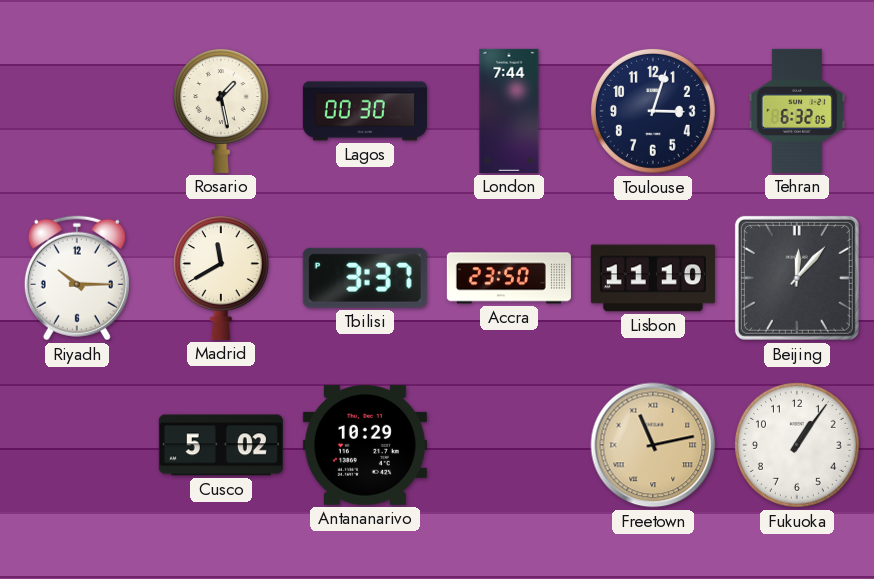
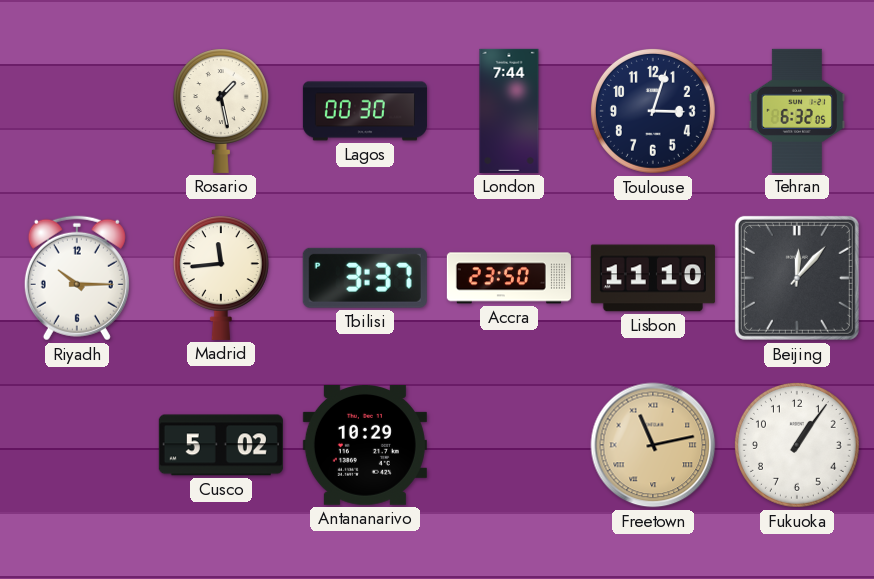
Madrid: 11:40 -> 11:44 (221, 278)
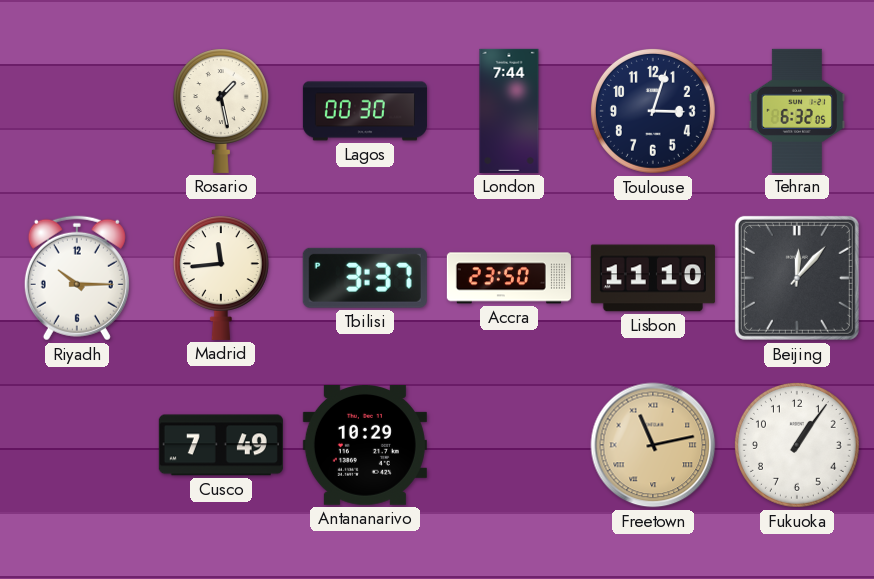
Cusco: 5:02 -> 7:49 (221, 445)
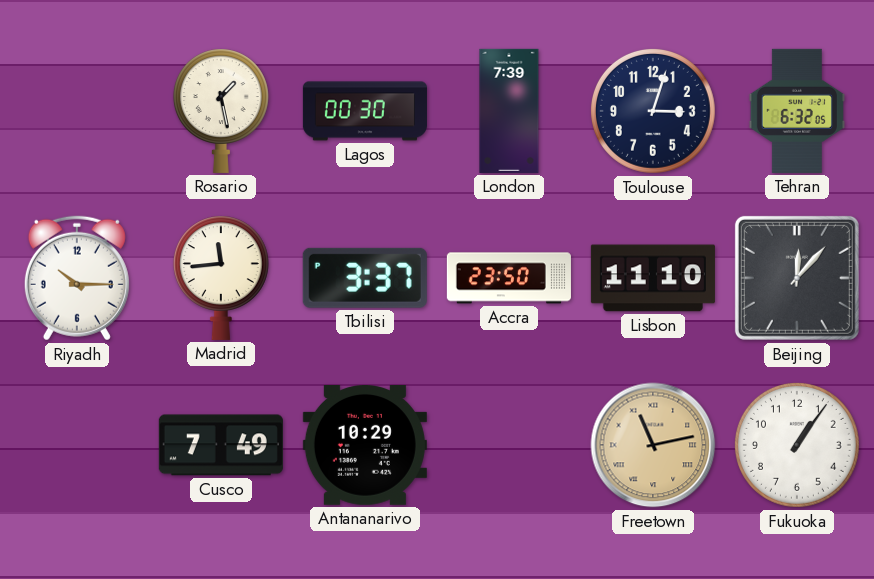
London: 7:44 -> 7:39 (509, 111)
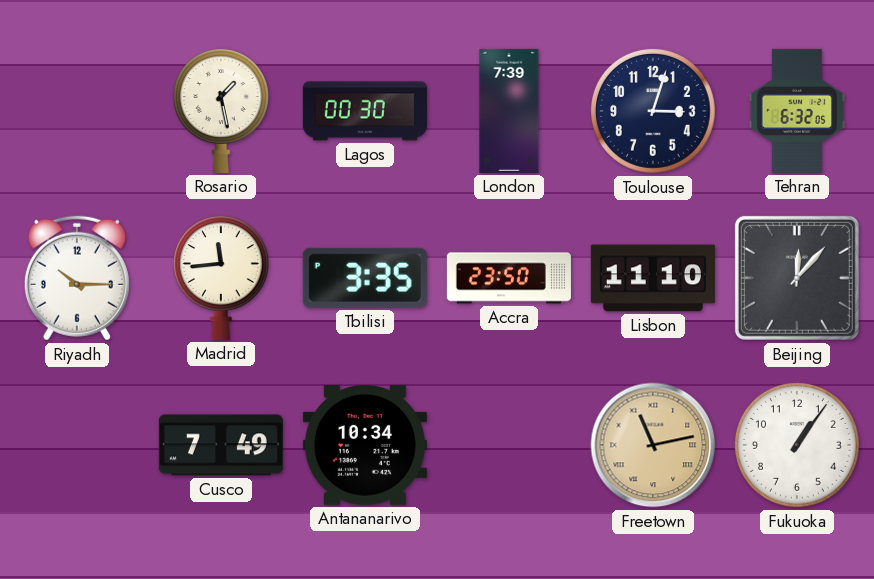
Tbilisi: 3:37 -> 3:35 (365, 278)
Antananarivo: 10:29 -> 10:34 (365, 446)
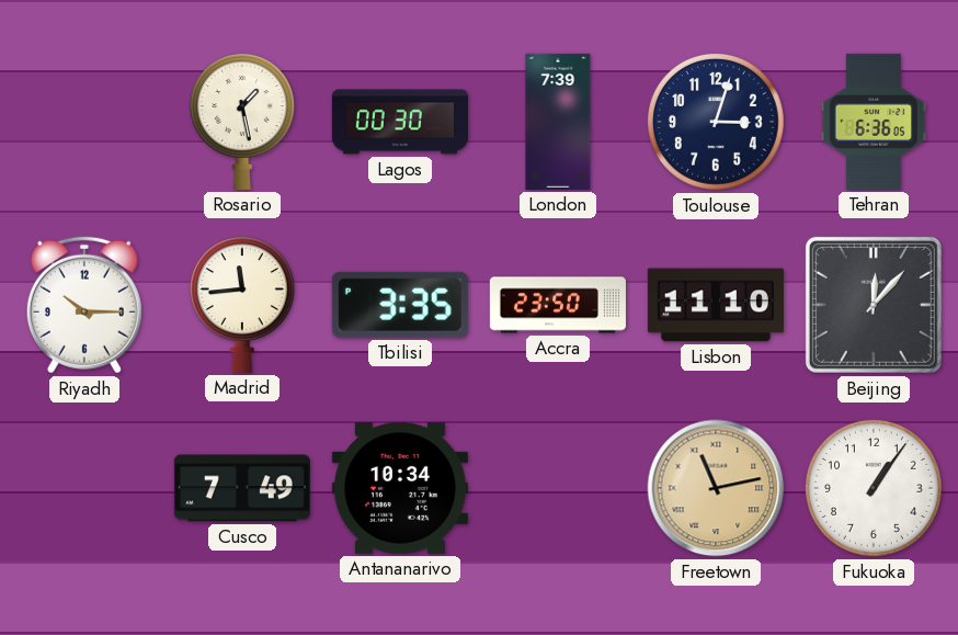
Tehran: 6:32 -> 6:36 (874, 122)
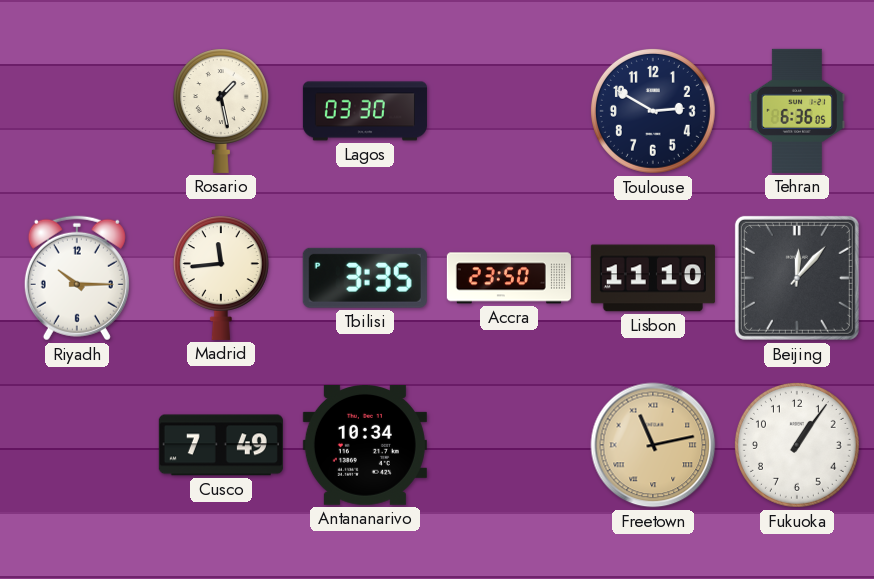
Lagos: 00:30 -> 03:30 (365, 111)
London: 7:39 -> none (558, 122)
Toulouse: 3:03 -> 2:50 (653, 111)
